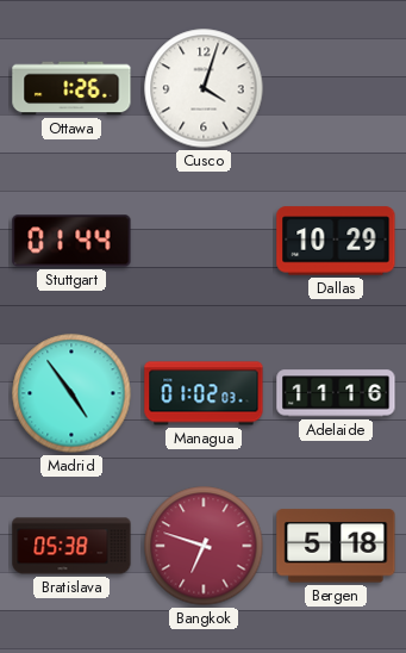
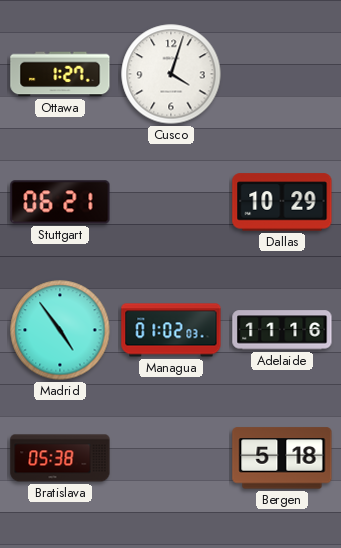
Ottawa: 1:26 -> 1:27 (60, 74)
Stuttgart: 01:44 -> 06:21 (60, 202)
Bangkok: 6:48 -> none (204, 546)
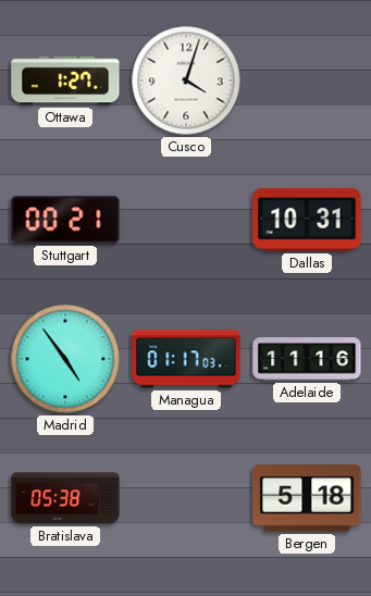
Stuttgart: 06:21 -> 00:21 (65, 220)
Dallas: 10:29 -> 10:31 (307, 220)
Managua: 01:02 -> 01:17 (186, 359)
